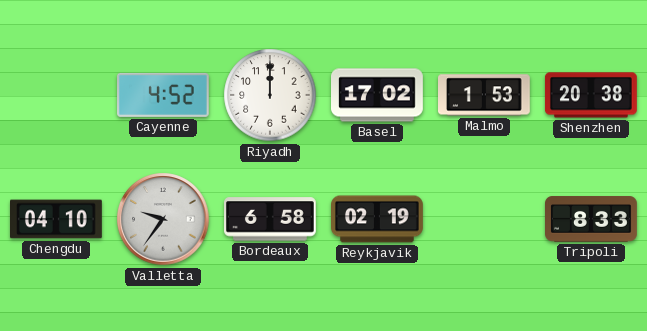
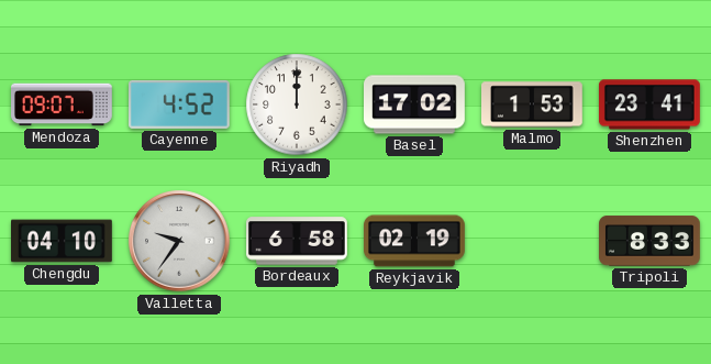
Mendoza: none -> 09:07 (63, 104)
Shenzhen: 20:38 -> 23:41 (649, 104)
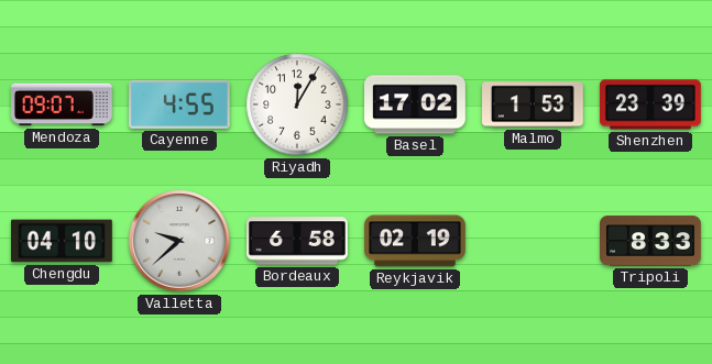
Cayenne: 4:52 -> 4:55 (180, 104)
Riyadh: 12:00 -> 12:05 (297, 104)
Shenzhen: 23:41 -> 23:39 (650, 104)
Valletta: 9:36 -> 9:38 (179, 241)
